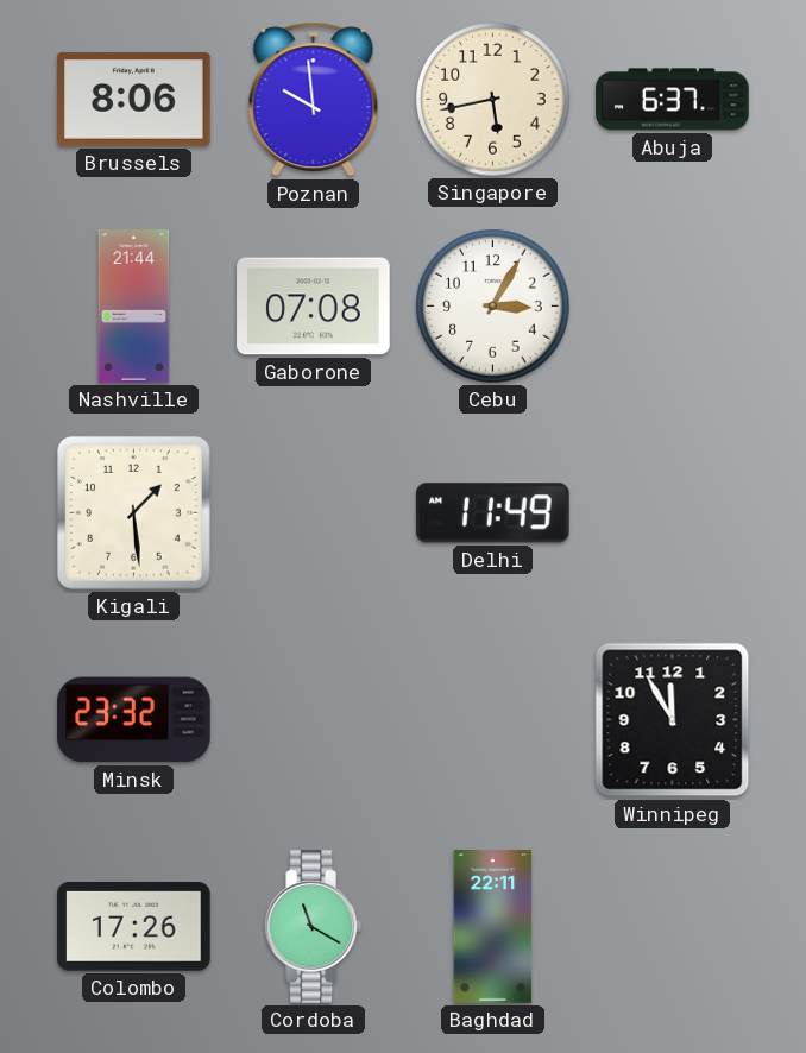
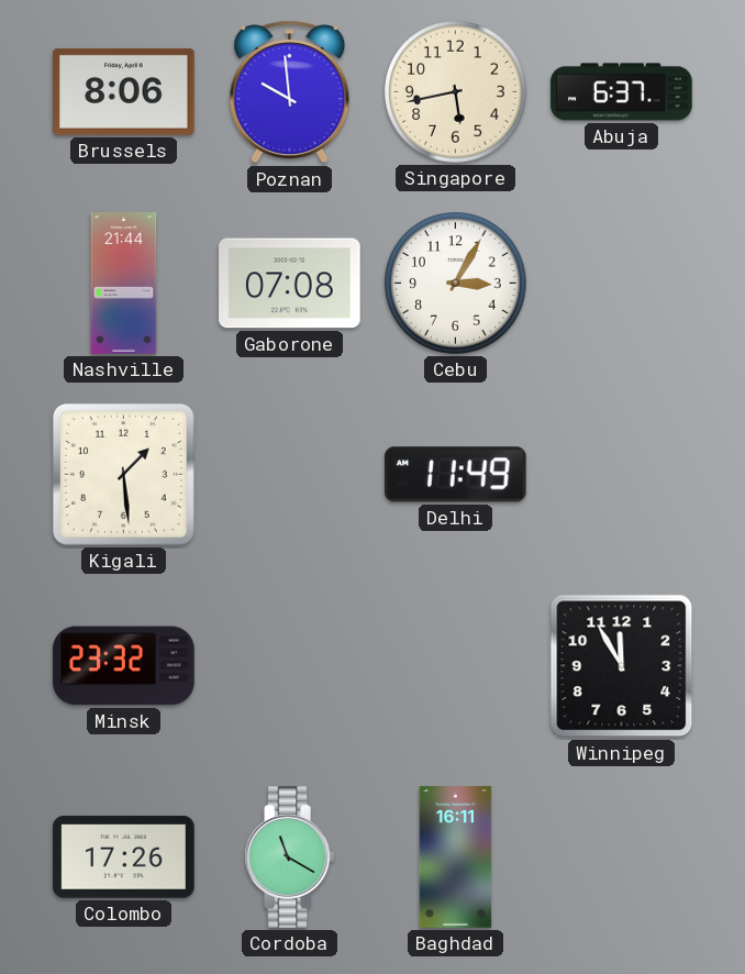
Baghdad: 22:11 -> 16:11 (456, 857)
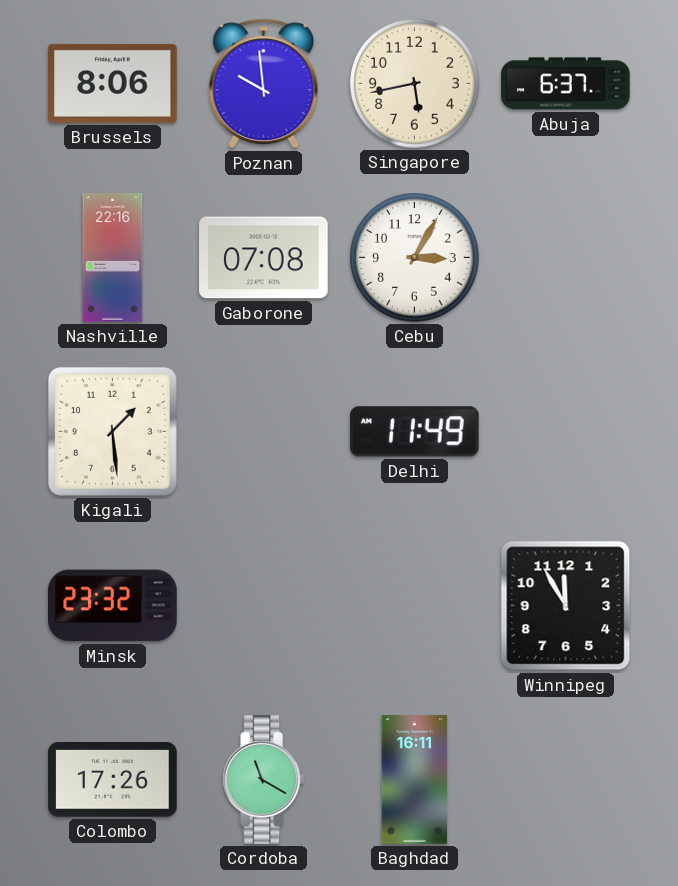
Nashville: 21:44 -> 22:16 (113, 258)
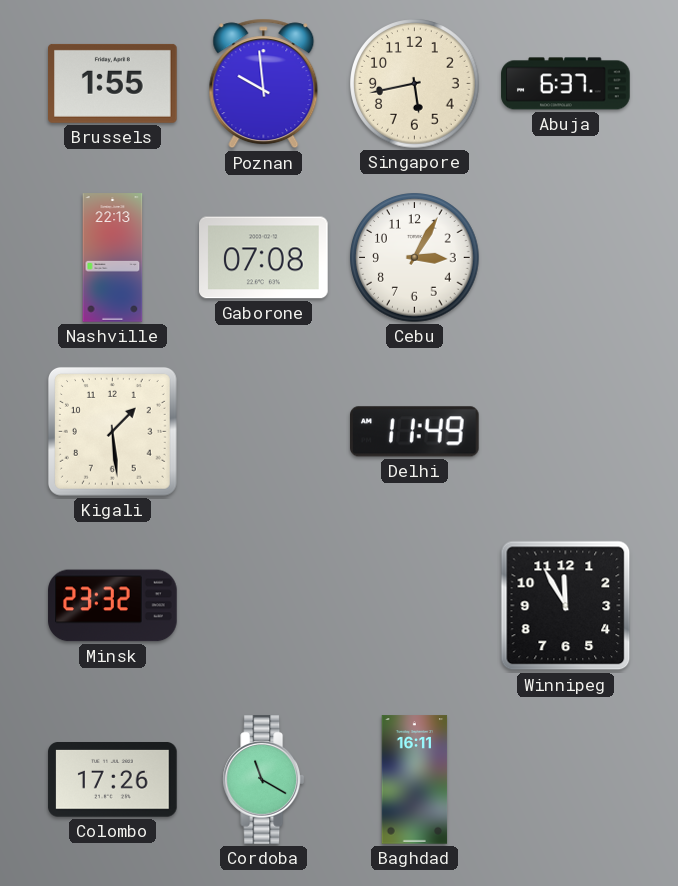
Brussels: 8:06 -> 1:55 (113, 83)
Nashville: 22:16 -> 22:13 (113, 258)
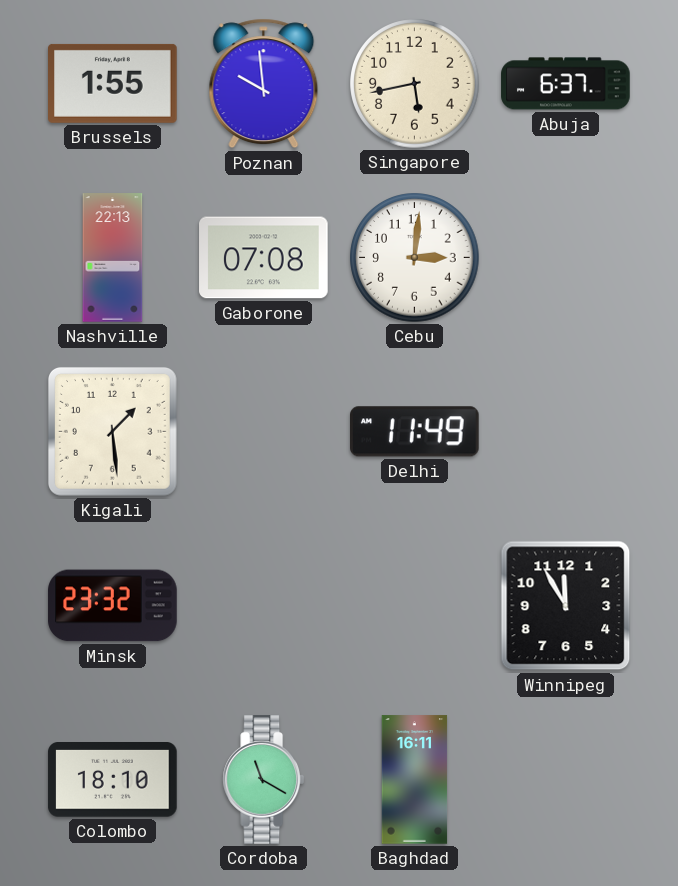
Cebu: 3:05 -> 3:01 (415, 258)
Colombo: 17:26 -> 18:10 (113, 780)
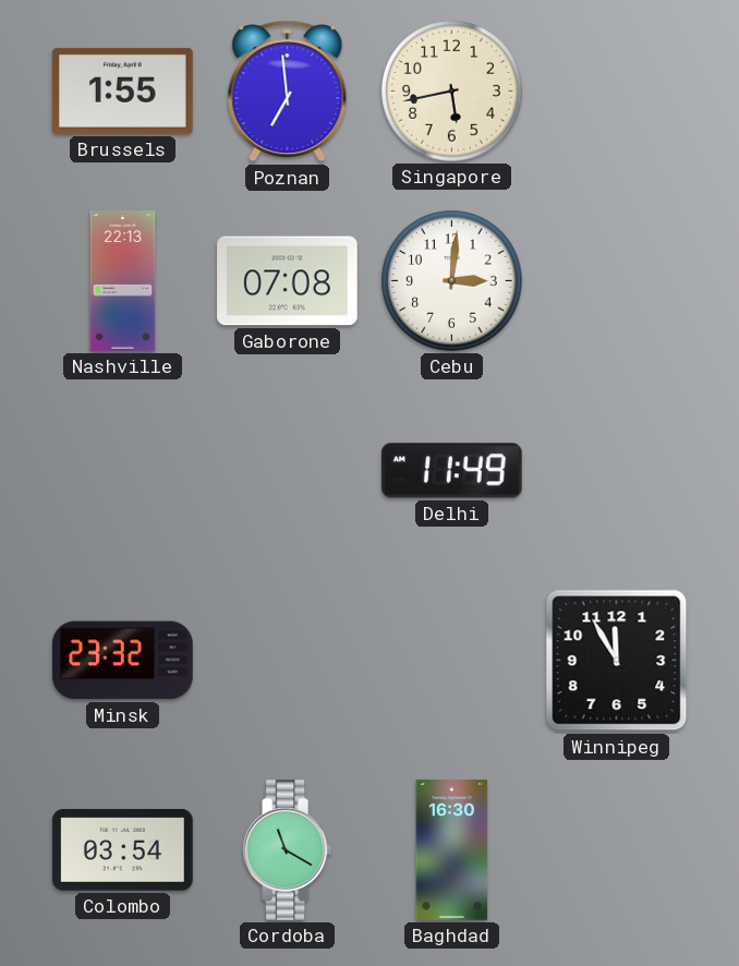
Poznan: 9:59 -> 6:59 (288, 92)
Abuja: 6:37 -> none (566, 84)
Kigali: 1:29 -> none (112, 431)
Colombo: 18:10 -> 03:54 (123, 850)
Baghdad: 16:11 -> 16:30 (452, 850)
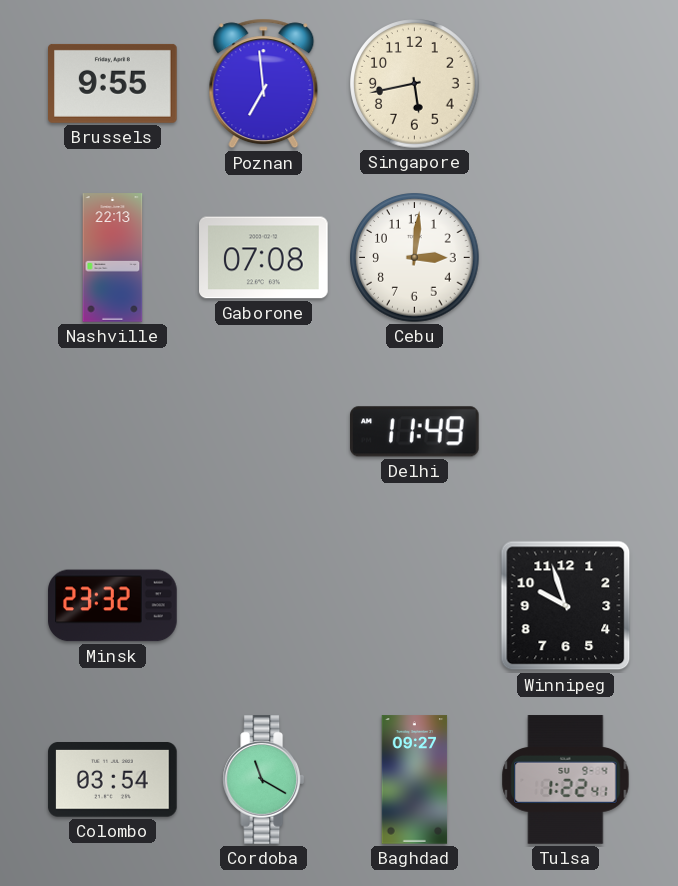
Brussels: 1:55 -> 9:55 (113, 83)
Winnipeg: 11:55 -> 9:57 (566, 606)
Baghdad: 16:30 -> 09:27 (415, 780)
Tulsa: none -> 1:22 (566, 780)
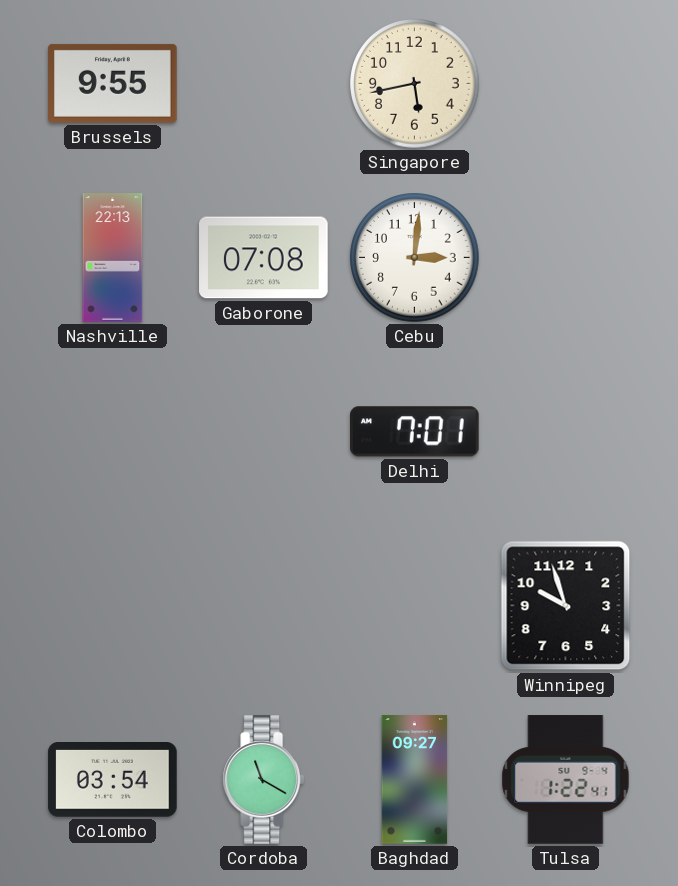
Poznan: 6:59 -> none (264, 84)
Delhi: 11:49 -> 7:01 (415, 432)
Minsk: 23:32 -> none (113, 606)
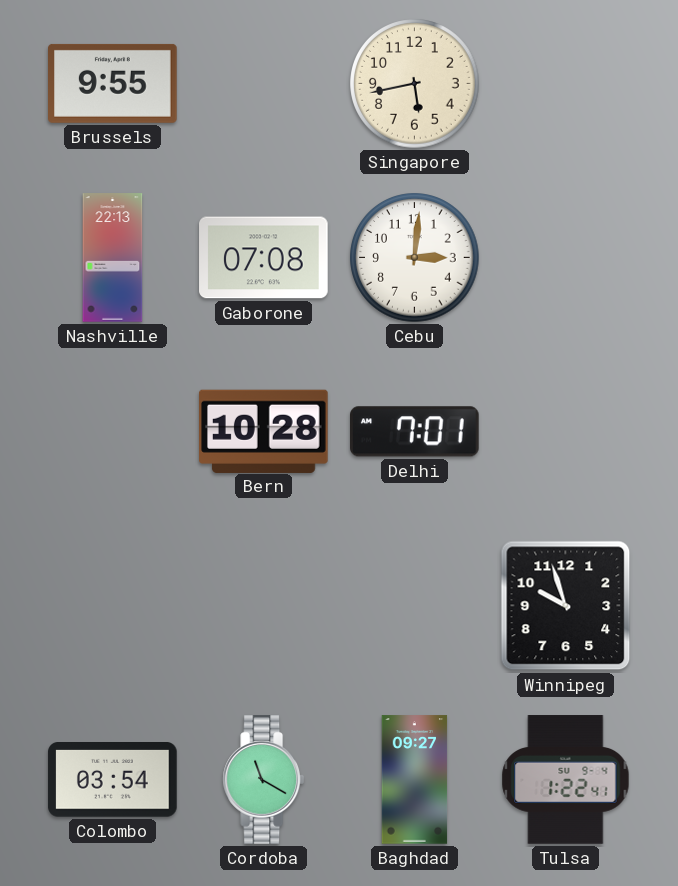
Bern: none -> 10:28 (264, 431)
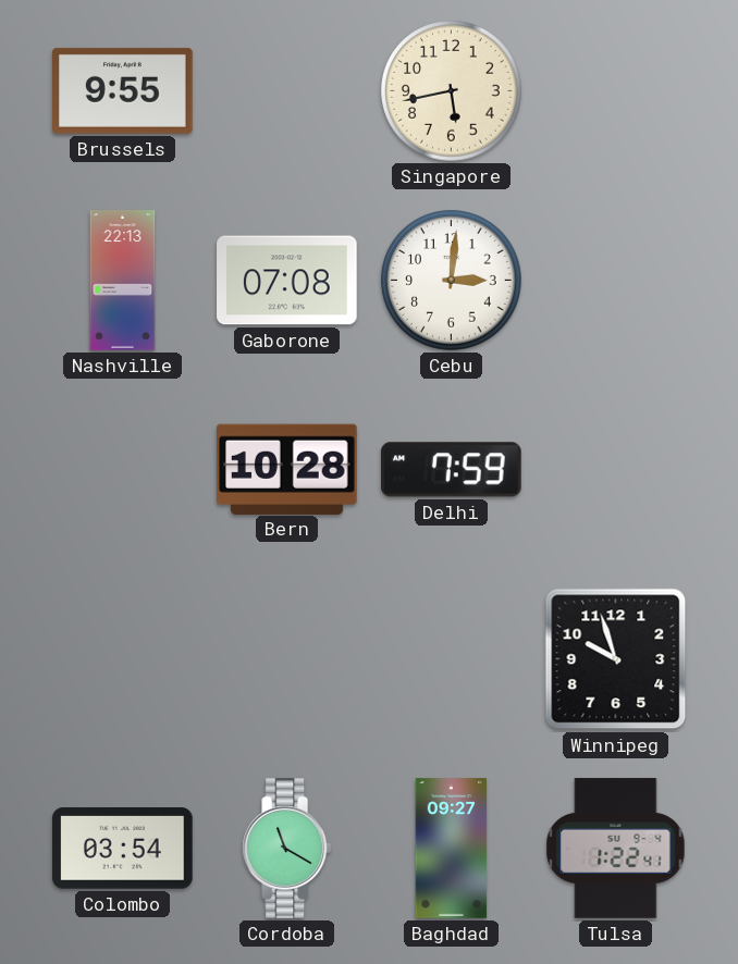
Delhi: 7:01 -> 7:59 (452, 470)
